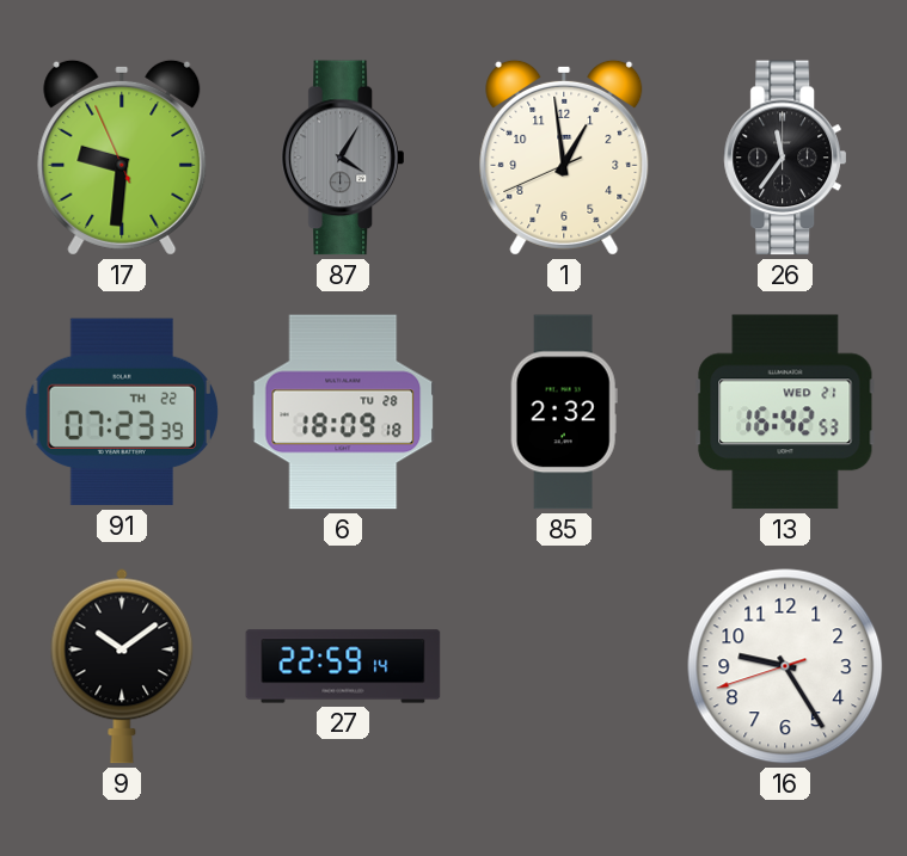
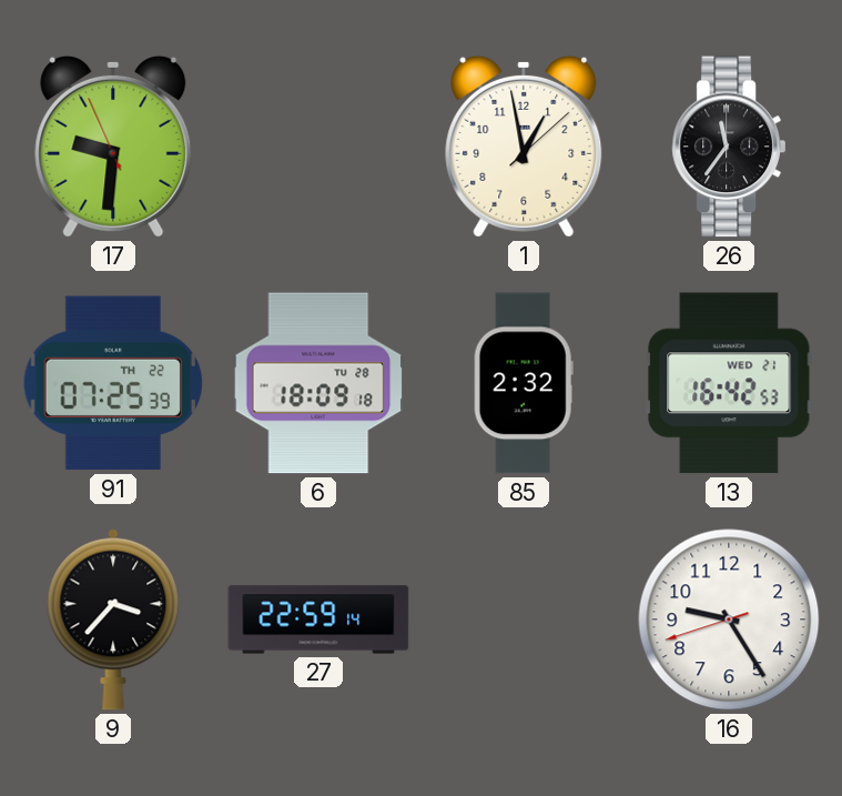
87: 4:05 -> none (343, 158)
1: 12:58:41 -> 12:58:08 (524, 147)
91: 07:23 -> 07:25 (112, 383)
9: 10:09 -> 3:37 (113, 619)
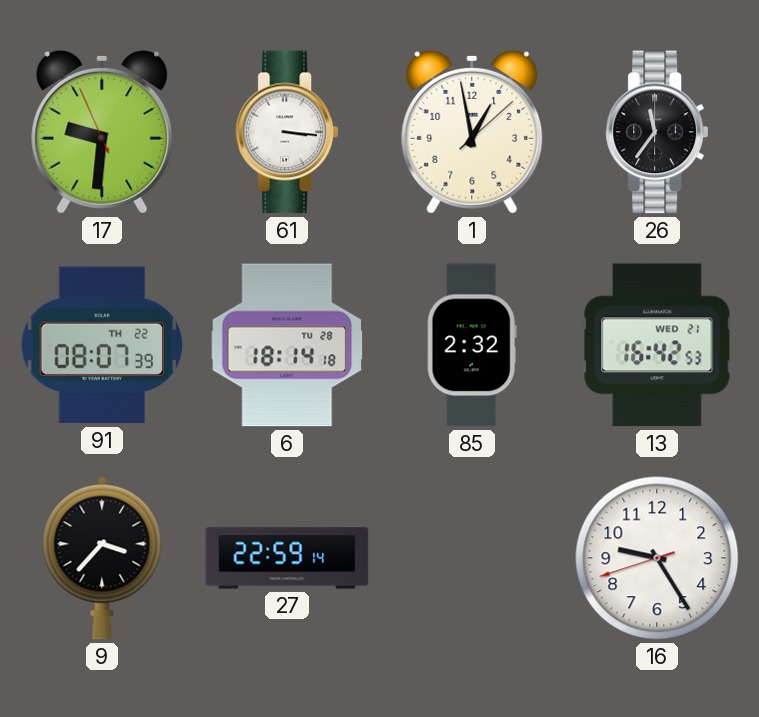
61: none -> 3:16 (287, 132)
91: 07:25 -> 08:07 (101, 345)
6: 18:09 -> 18:14 (287, 345)
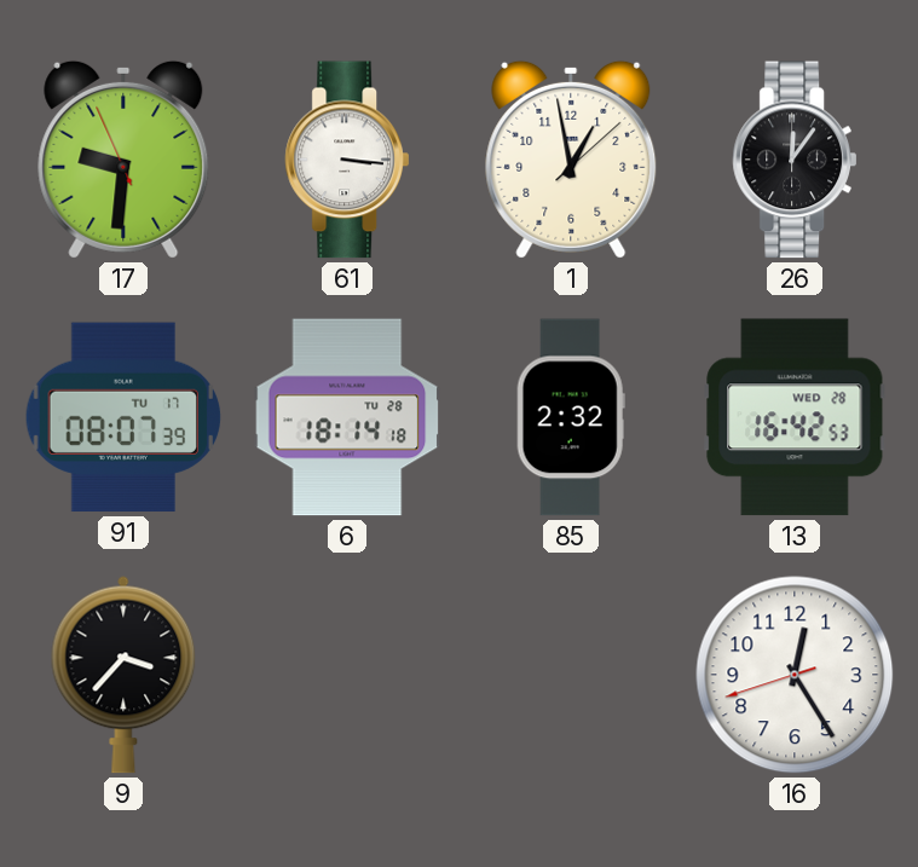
26: 11:36 -> 12:06 (795, 160)
91 date: TH 22 -> TU 17 (122, 417)
13 date: WED 21 -> WED 28 (795, 417)
27: 22:59 -> none (287, 558)
16: 9:24 -> 12:24 (795, 675)
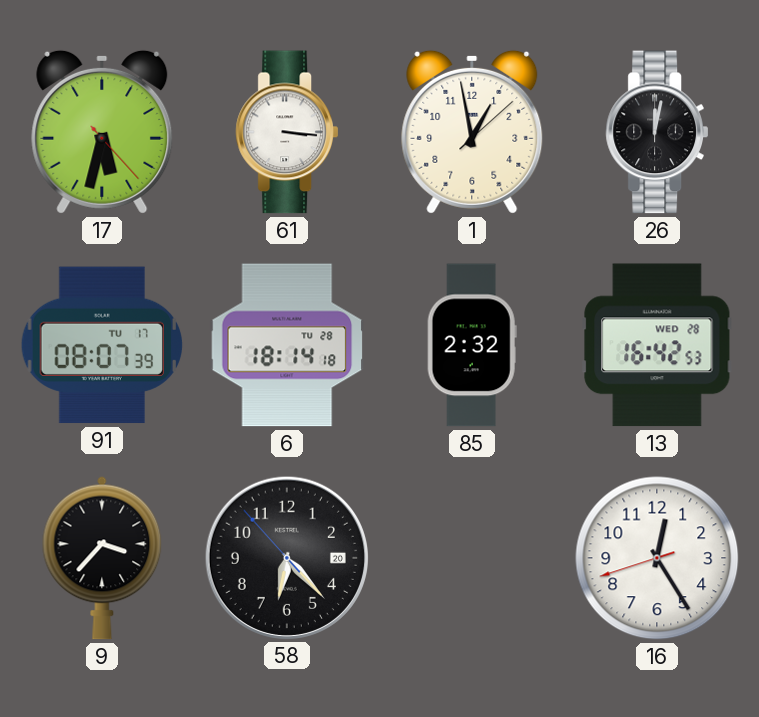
17: 9:30 -> 5:32 (102, 132)
26: 12:06 -> 12:02 (657, 132)
58: none -> 6:22 (286, 557)
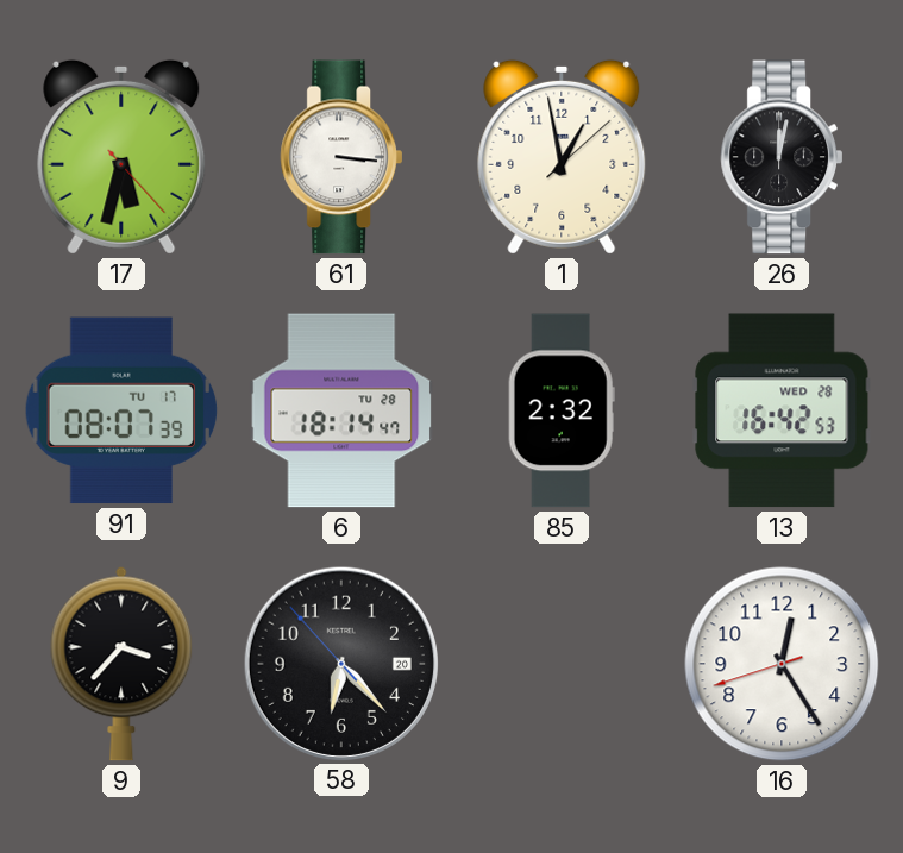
6: 18:14:18 -> 18:14:47 (341, 410)
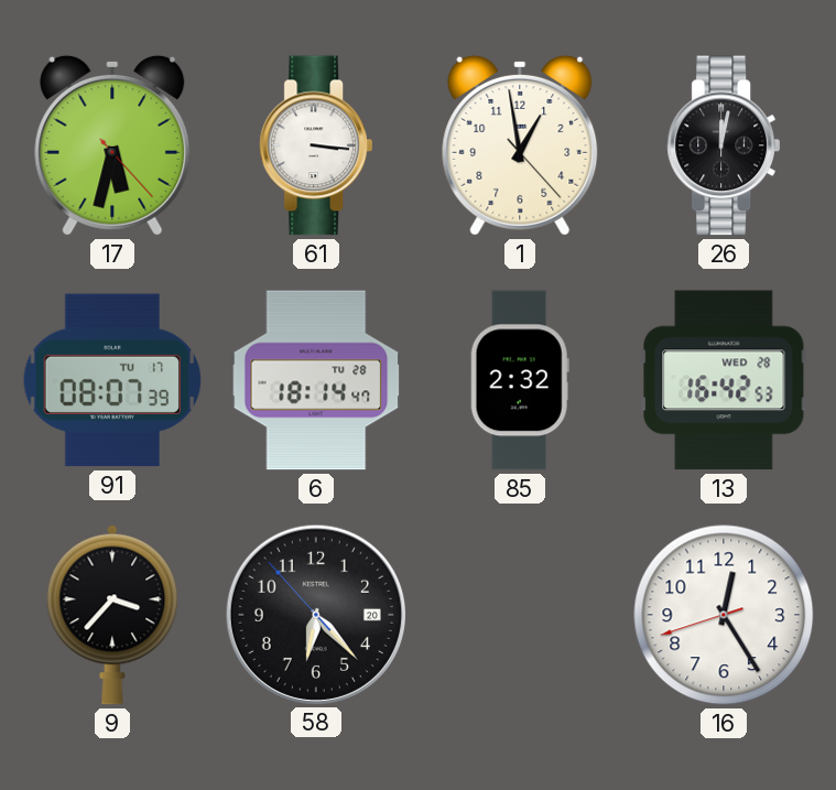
1: 12:58:08 -> 12:58:23 (520, 145)
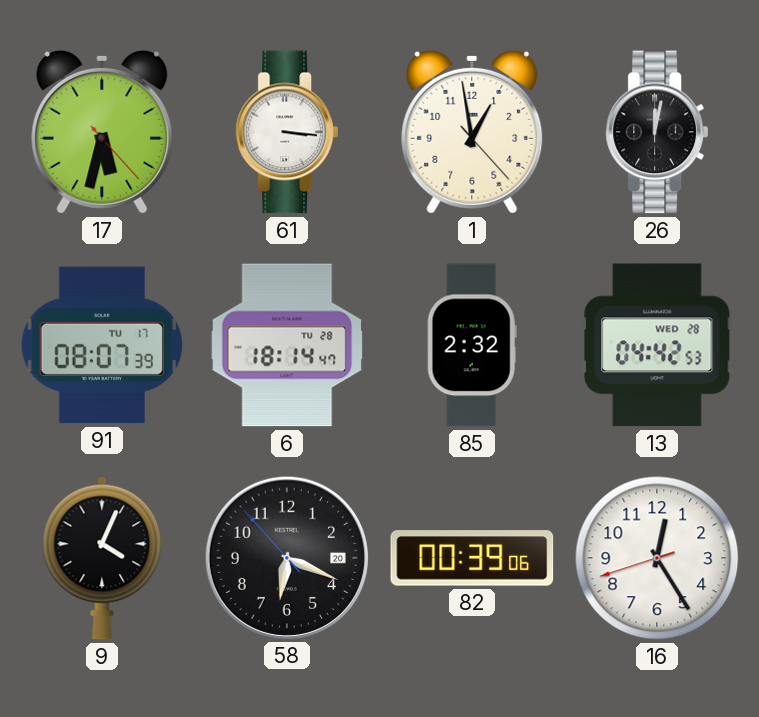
13: 16:42 -> 04:42 (657, 345)
9: 3:37 -> 4:04 (102, 558)
58: 6:22 -> 6:18 (286, 557)
82: none -> 00:39 (472, 558)
